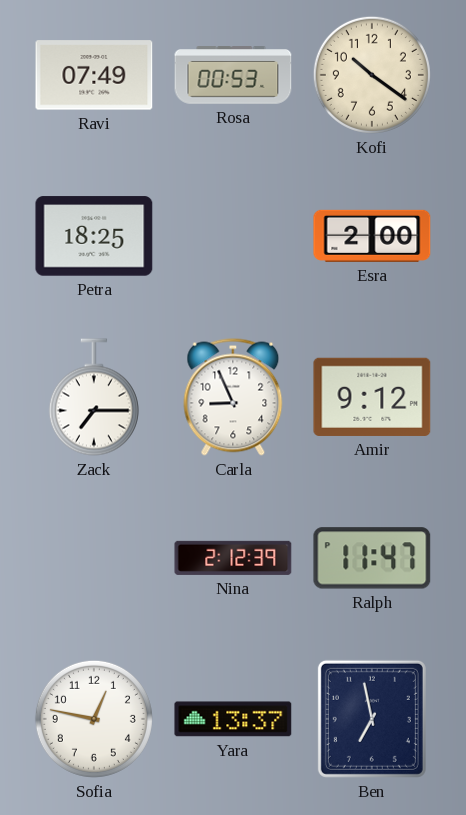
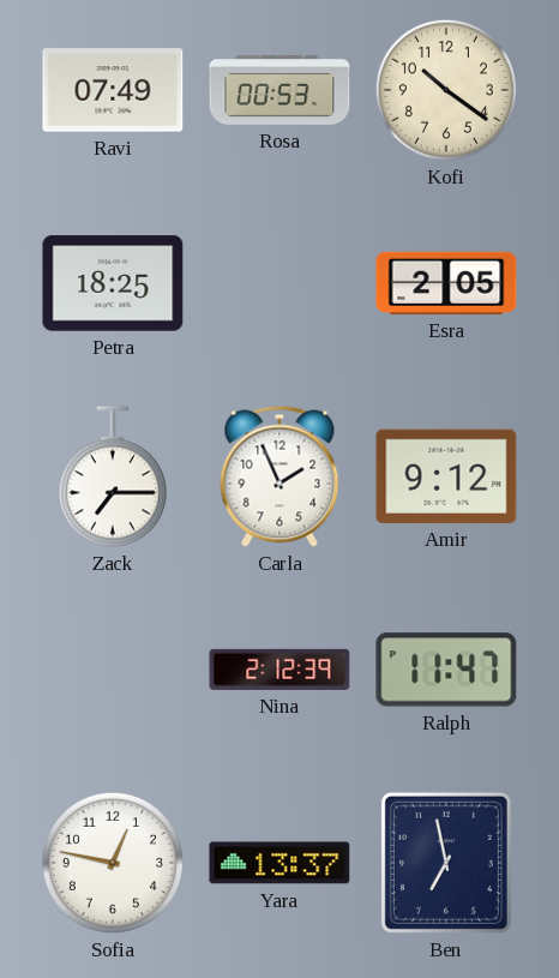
Esra: 2:00 -> 2:05 (446, 283)
Carla: 8:56 -> 1:56 (279, 476)
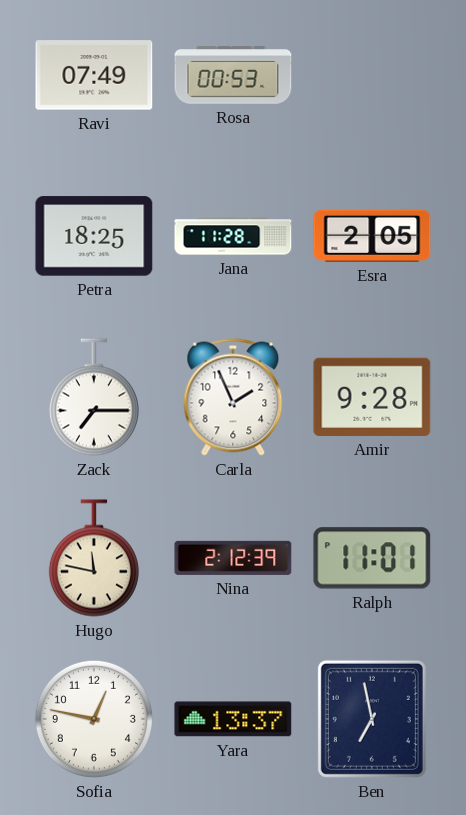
Kofi: 10:21 -> none (446, 90)
Jana: none -> 11:28 (233, 236)
Amir: 9:12 -> 9:28 (372, 397)
Hugo: none -> 11:47 (94, 558)
Ralph: 11:47 -> 11:01 (372, 558)
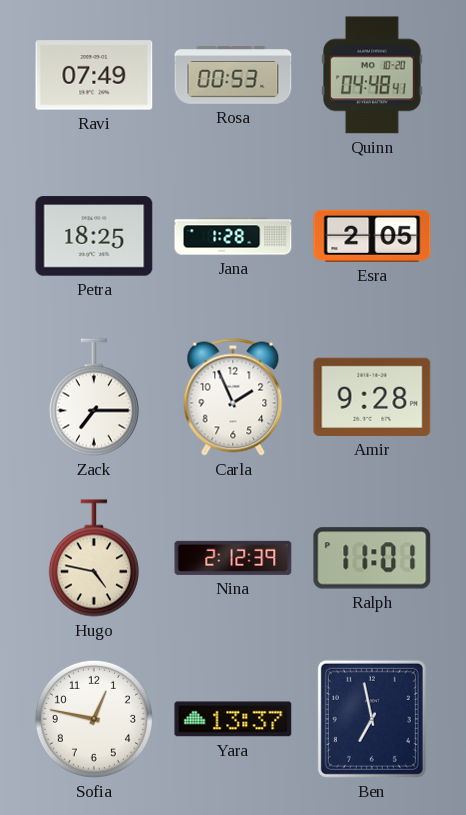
Quinn: none -> 04:48 (373, 75)
Jana: 11:28 -> 1:28 (233, 236)
Hugo: 11:47 -> 4:47 (94, 558)
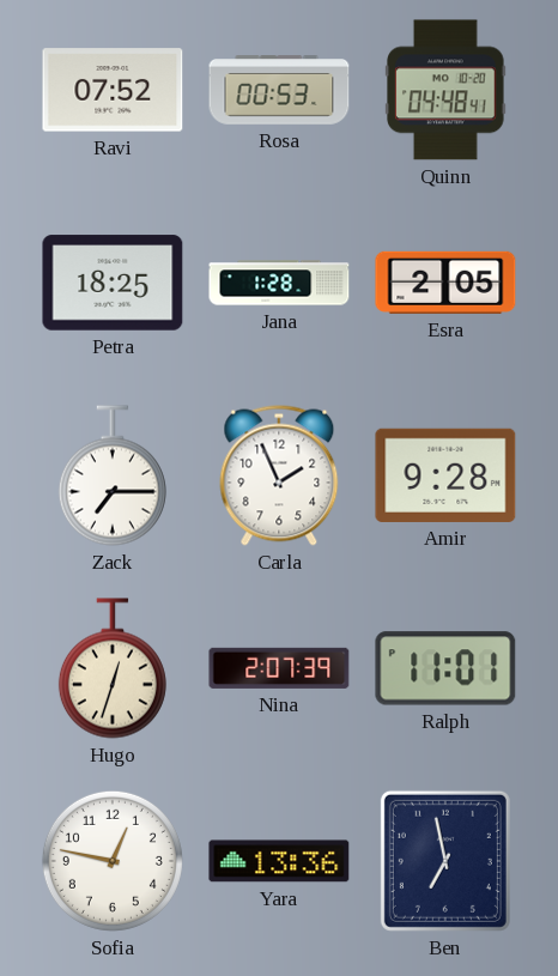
Ravi: 07:49 -> 07:52 (113, 90)
Hugo: 4:47 -> 12:33 (113, 668)
Nina: 2:12 -> 2:07 (279, 668)
Yara: 13:37 -> 13:36 (279, 861)
